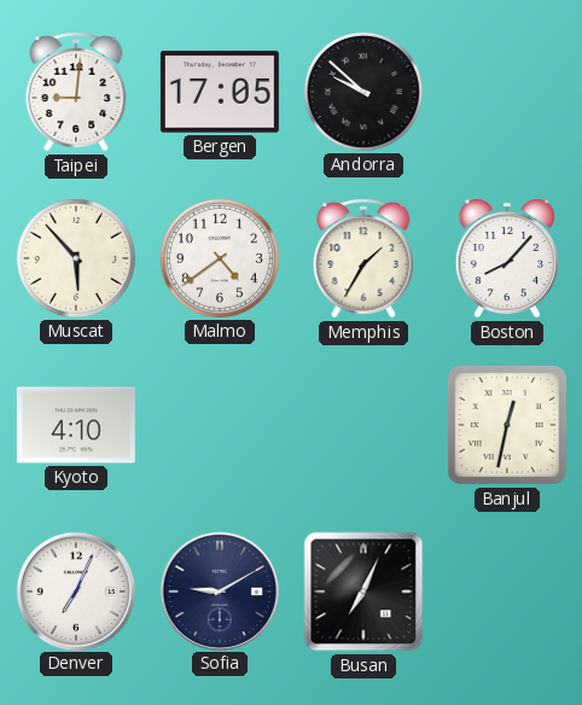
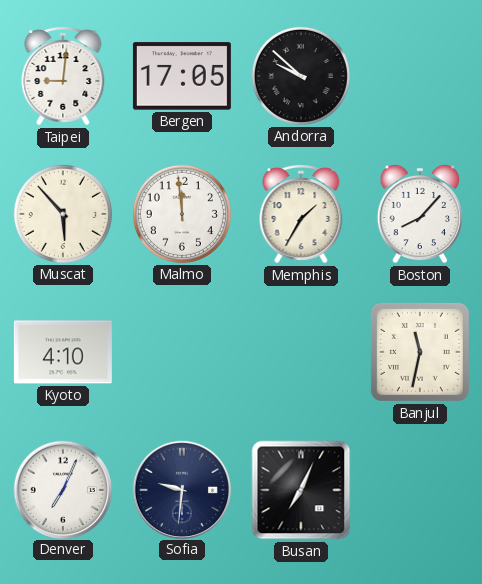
Malmo: 4:39 -> 11:59 (182, 214)
Banjul: 12:32 -> 11:32 (420, 352)
Sofia: 9:10 -> 9:31 (181, 489)
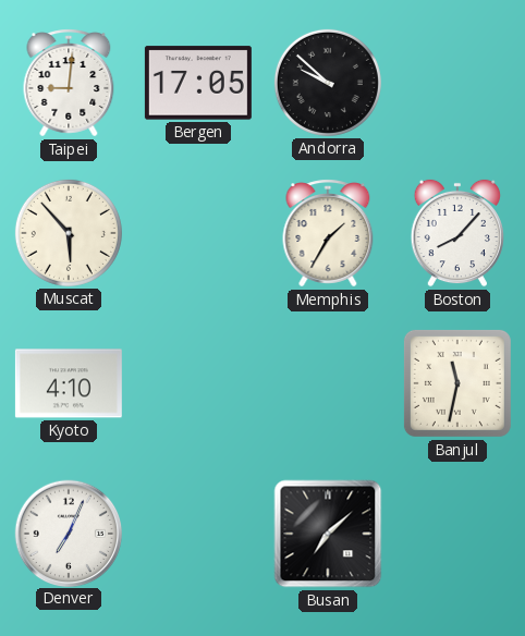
Malmo: 11:59 -> none (182, 214)
Sofia: 9:31 -> none (181, 489)
Busan: 7:04 -> 7:08 (328, 534)
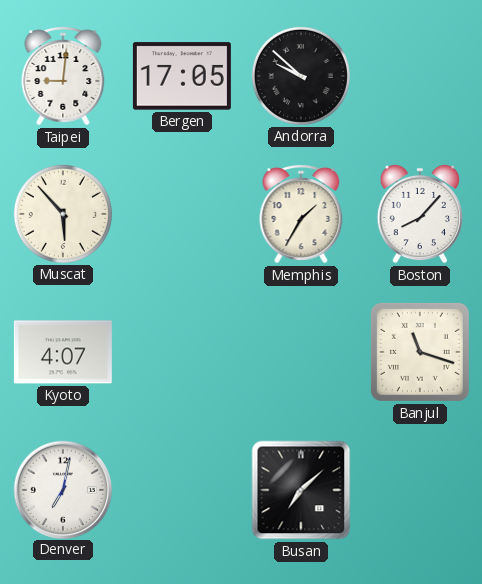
Kyoto: 4:10 -> 4:07 (63, 352)
Banjul: 11:32 -> 11:18 (420, 352)
Denver: 7:04 -> 7:02 (62, 489)
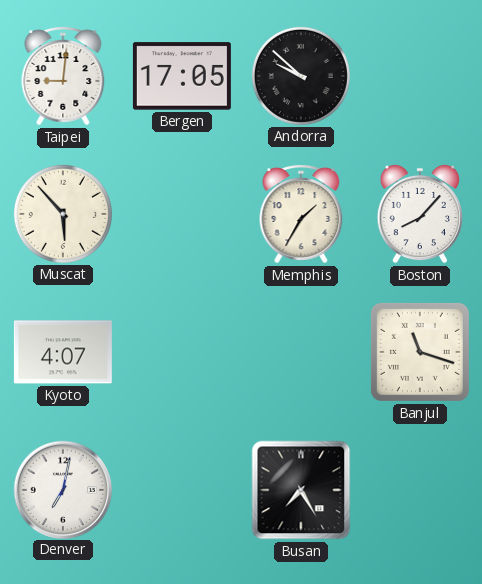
Busan: 7:08 -> 7:25 (301, 490)
